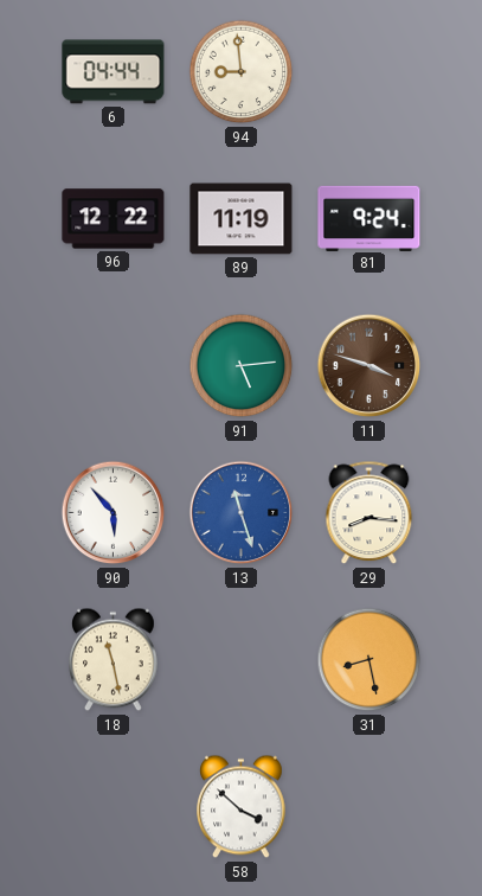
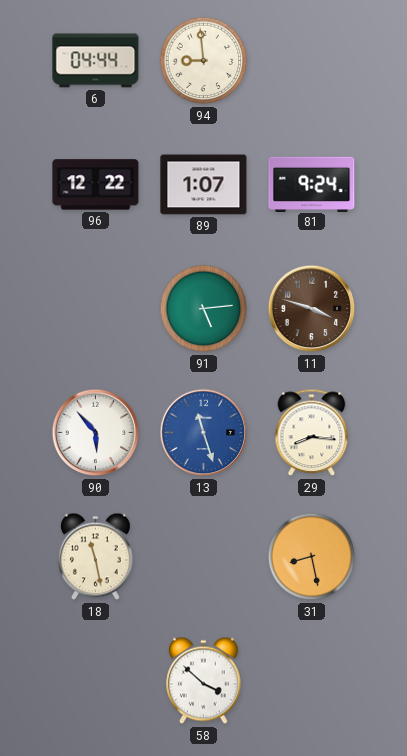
89: 11:19 -> 1:07 (204, 185)
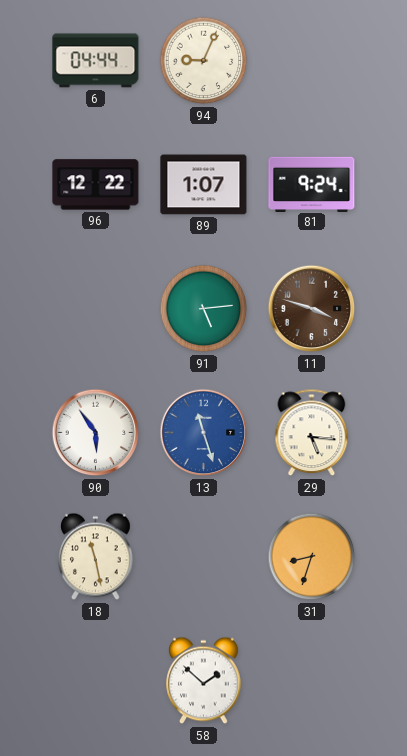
94: 8:59 -> 9:04 (204, 61)
90: 5:53 -> 5:54 (96, 433)
29: 8:16 -> 5:16 (312, 433)
31: 8:28 -> 8:33 (312, 557)
58: 3:52 -> 1:52 (204, 681)
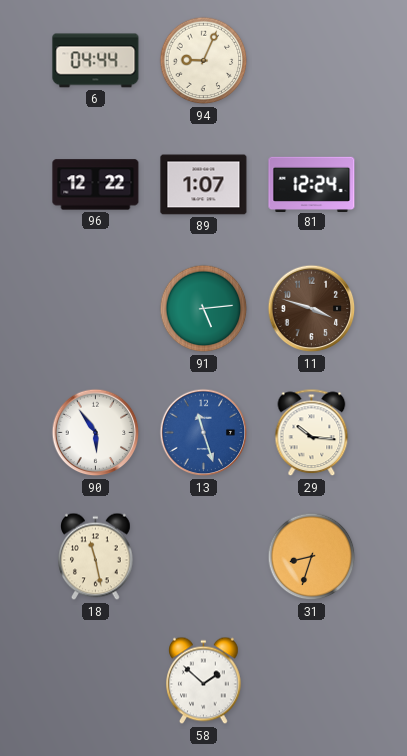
81: 9:24 -> 12:24 (312, 184)
29: 5:16 -> 10:16 (312, 433)
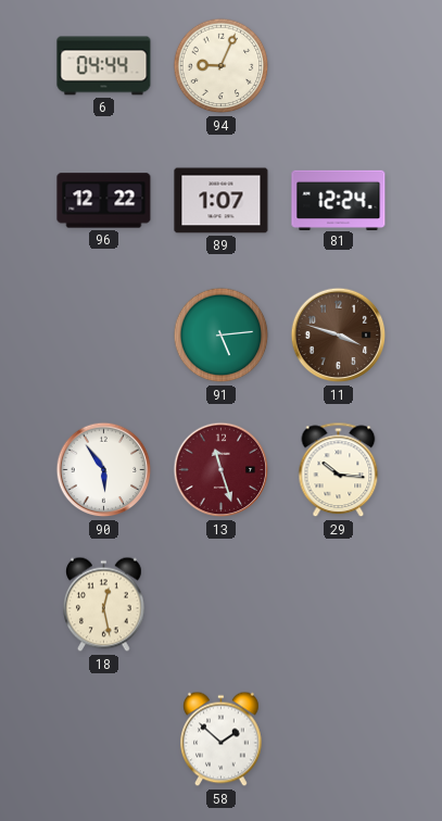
13 dial: blue -> burgundy (222, 470)
18: 11:28 -> 12:28 (104, 605)
31: 8:33 -> none (312, 557)
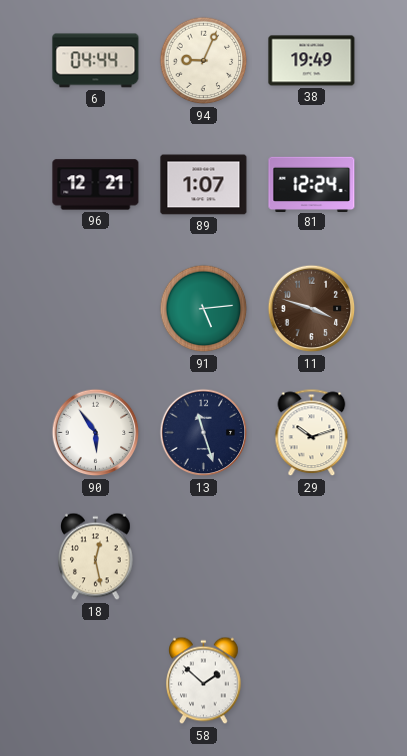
38: none -> 19:49 (312, 61)
96: 12:22 -> 12:21 (96, 185)
13 dial: burgundy -> navy (204, 433)
29: 10:16 -> 10:12 (312, 433)
